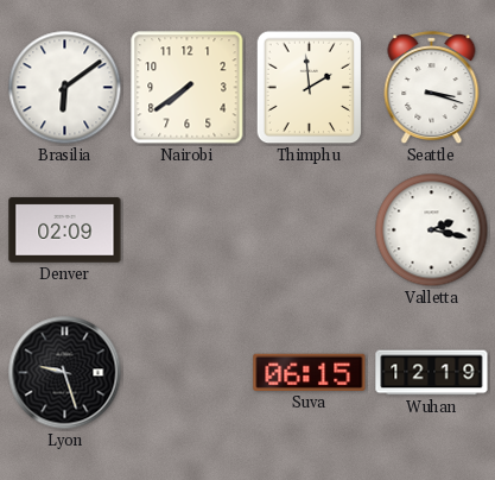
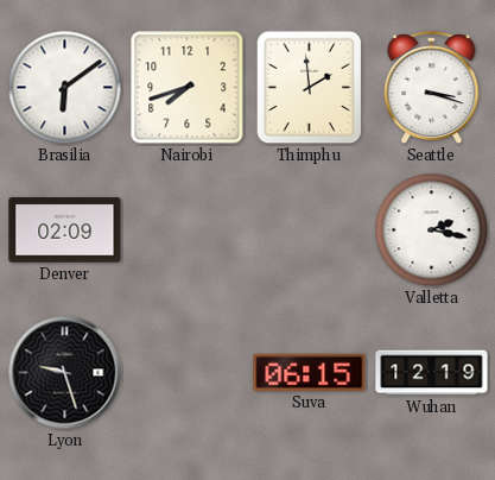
Nairobi: 7:39 -> 7:42 (188, 88)
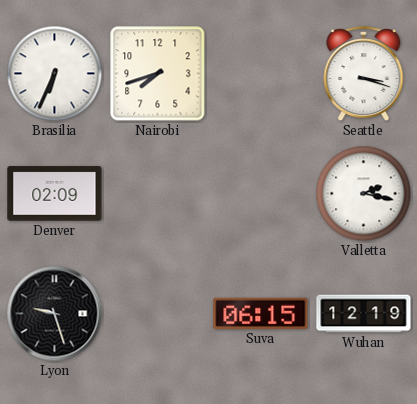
Brasilia: 6:09 -> 6:34 (55, 74)
Thimphu: 1:59 -> none (310, 88)
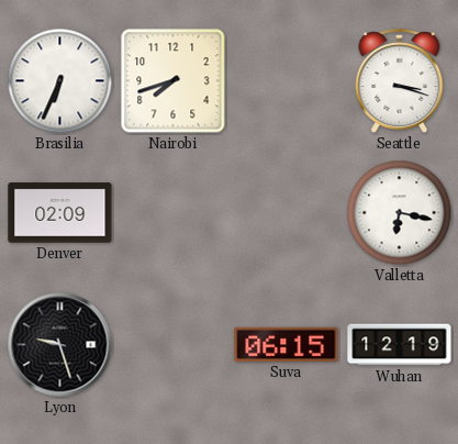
Valletta: 2:17 -> 6:17 (400, 213)
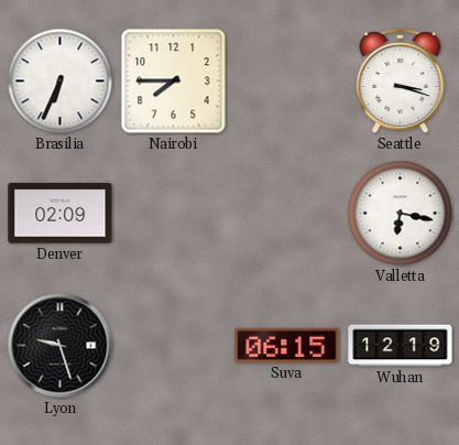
Nairobi: 7:42 -> 7:45 (174, 82)
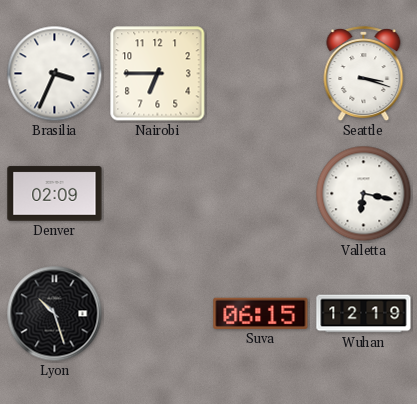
Brasilia: 6:34 -> 3:34 (55, 74)
Nairobi: 7:45 -> 6:45 (158, 74)
Lyon: 9:27 -> 10:27 (55, 314)
